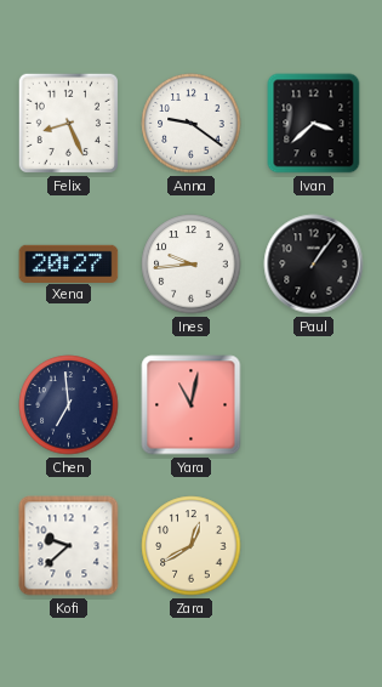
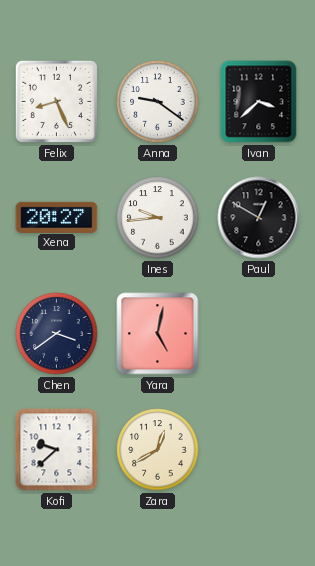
Paul: 1:06 -> 12:50 (259, 218)
Chen: 6:59 -> 3:39 (57, 334)
Yara: 11:02 -> 5:02 (158, 334)
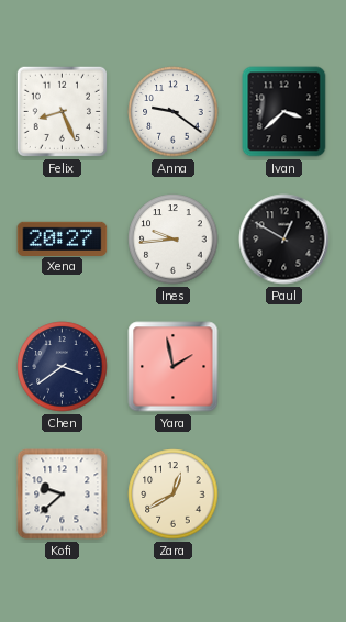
Yara: 5:02 -> 1:58 (174, 367)
